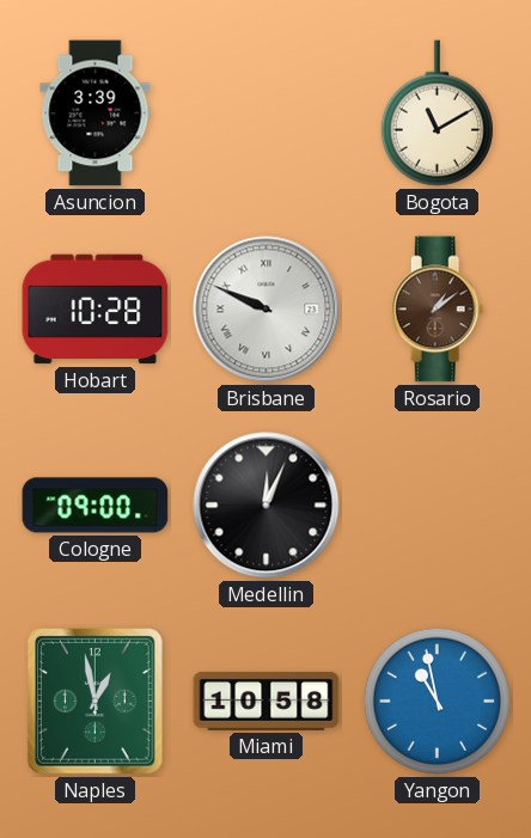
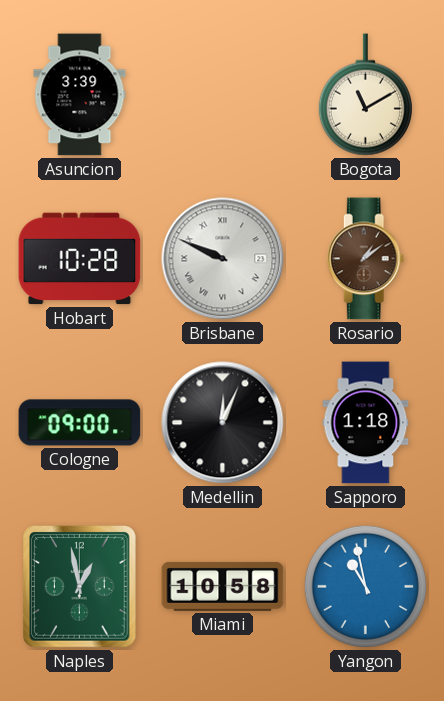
Sapporo: none -> 1:18 (366, 423)
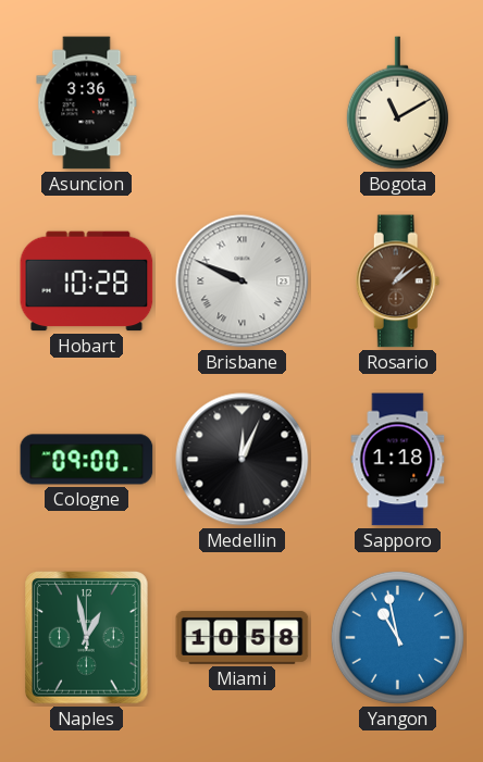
Asuncion: 3:39 -> 3:36 (87, 103)
